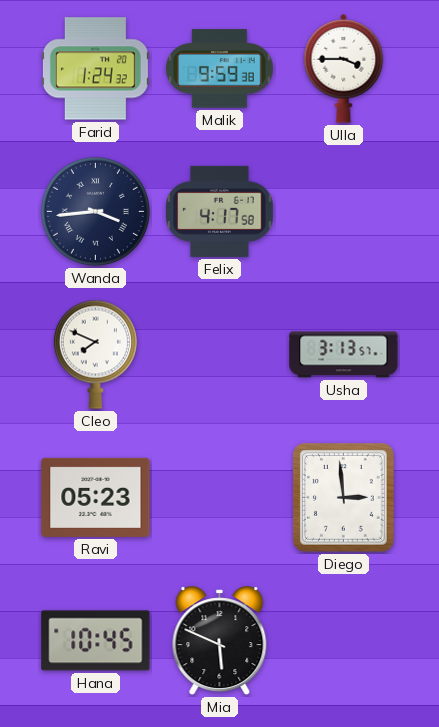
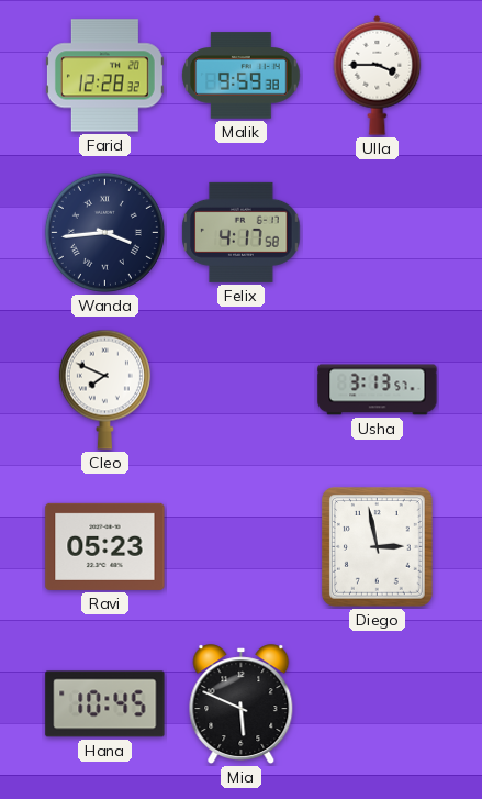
Farid: 1:24 -> 12:28 (104, 76)
Diego: 2:59 -> 2:58 (377, 547)
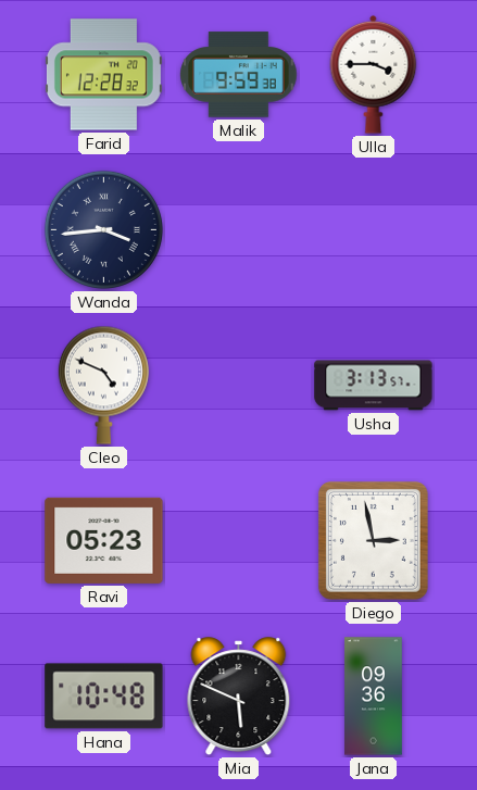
Felix: 4:17 -> none (242, 232)
Cleo: 7:49 -> 4:49 (103, 385)
Hana: 10:45 -> 10:48 (104, 697)
Jana: none -> 09:36 (374, 697)
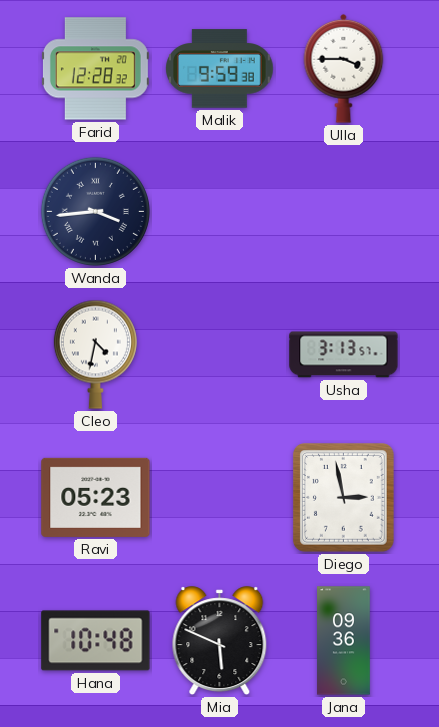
Cleo: 4:49 -> 4:32 (95, 354)
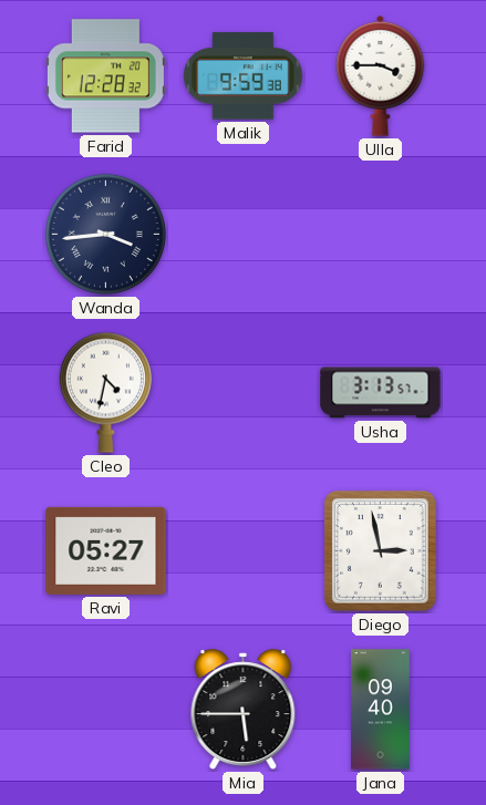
Ravi: 05:23 -> 05:27 (106, 550)
Hana: 10:48 -> none (96, 641)
Mia: 5:49 -> 5:45 (244, 710)
Jana: 09:36 -> 09:40 (381, 710)
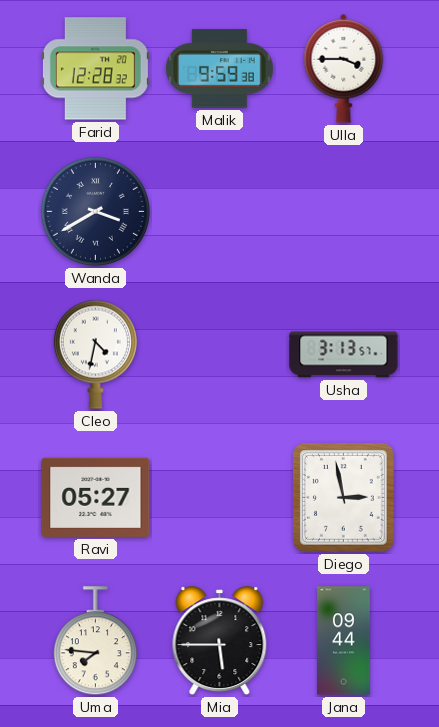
Wanda: 3:44 -> 3:40 (95, 211)
Uma: none -> 7:46 (95, 641)
Jana: 09:40 -> 09:44 (344, 641)
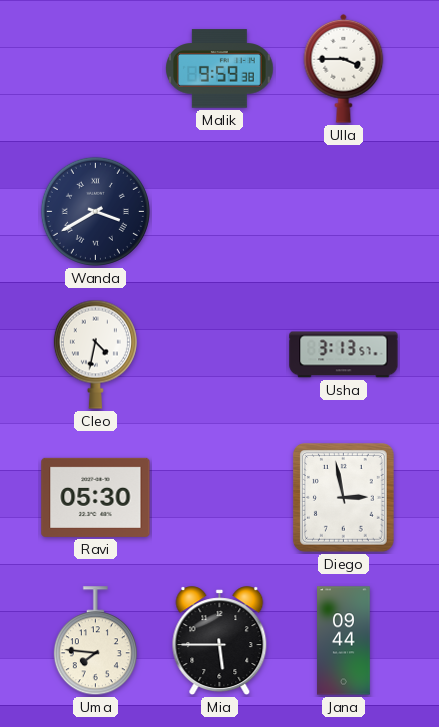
Farid: 12:28 -> none (95, 69)
Ravi: 05:27 -> 05:30 (96, 497)
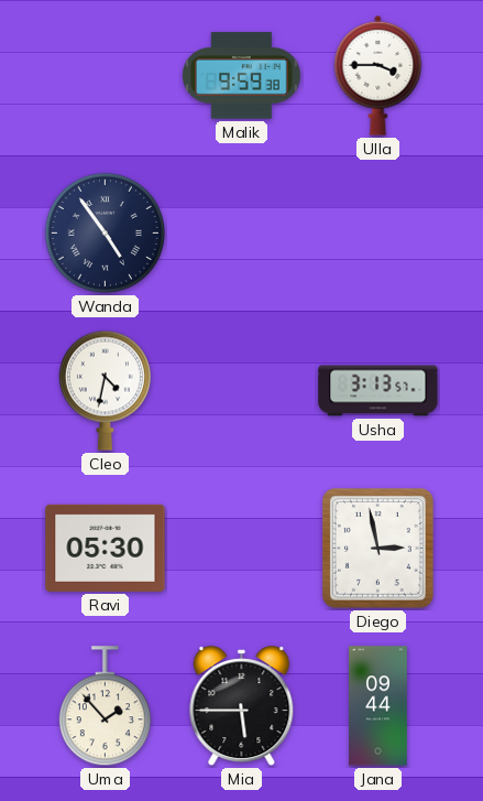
Wanda: 3:40 -> 4:54 (105, 232)
Uma: 7:46 -> 1:53 (105, 706)
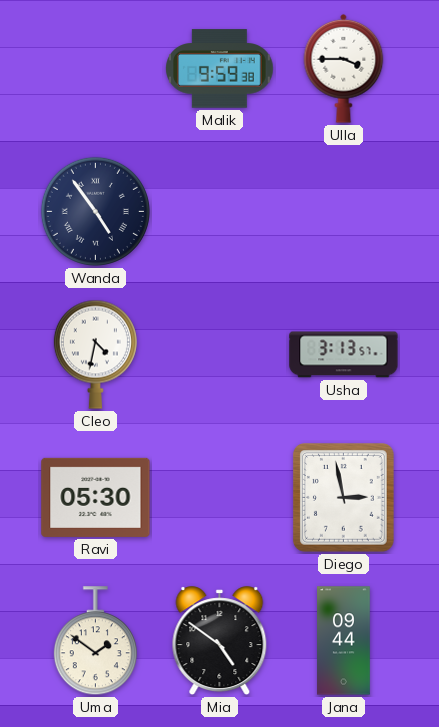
Uma: 1:53 -> 1:51 (95, 641)
Mia: 5:45 -> 4:51 (220, 641)
